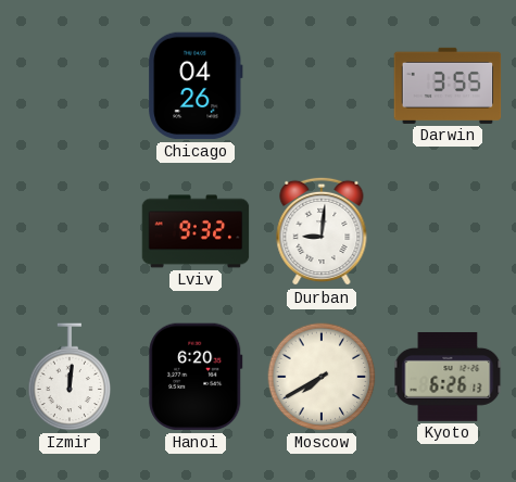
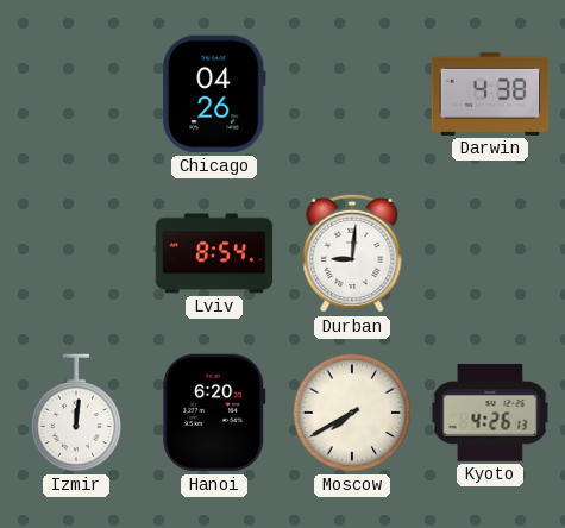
Darwin: 3:55 -> 4:38 (490, 94)
Lviv: 9:32 -> 8:54 (214, 253)
Kyoto: 6:26 -> 4:26 (490, 413)
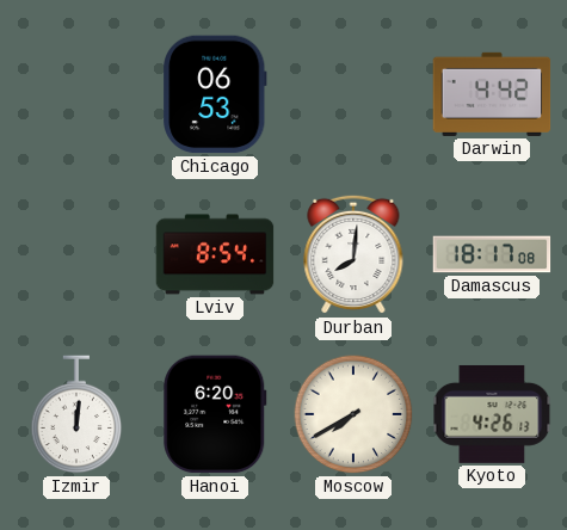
Chicago: 04:26 -> 06:53 (215, 94)
Darwin: 4:38 -> 4:42 (492, 94)
Durban: 9:01 -> 8:01 (353, 254)
Damascus: none -> 18:17 (492, 254)
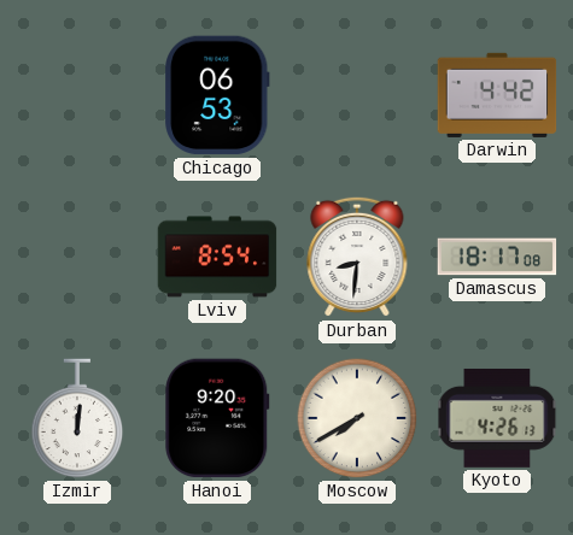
Durban: 8:01 -> 8:31 (357, 257)
Hanoi: 6:20 -> 9:20 (217, 418)
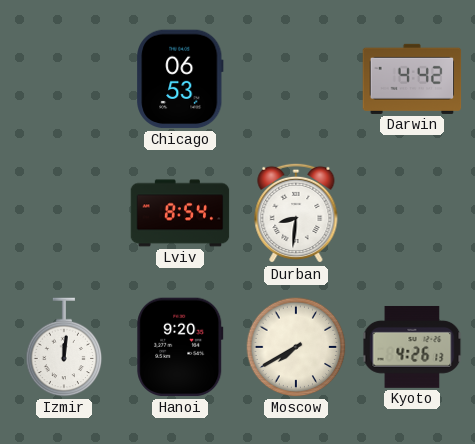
Damascus: 18:17 -> none (497, 257)
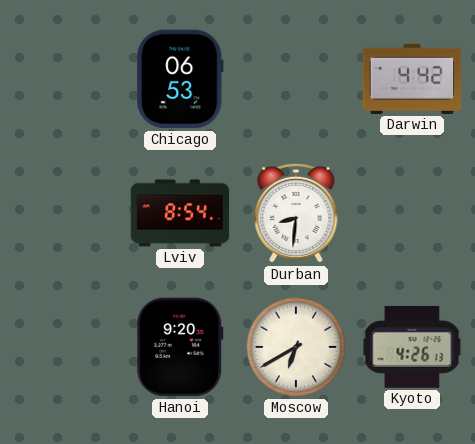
Izmir: 12:01 -> none (64, 347)
Moscow: 7:40 -> 6:40 (296, 347)
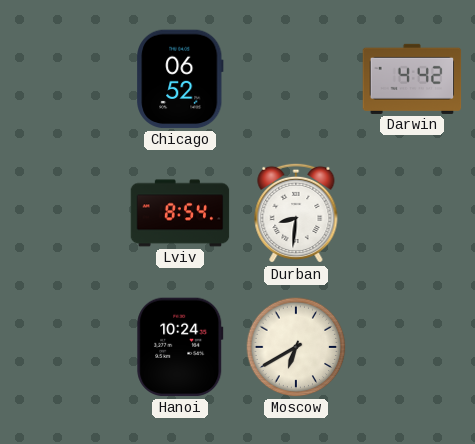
Chicago: 06:53 -> 06:52 (180, 79)
Hanoi: 9:20 -> 10:24 (180, 347)
Kyoto: 4:26 -> none (412, 347)
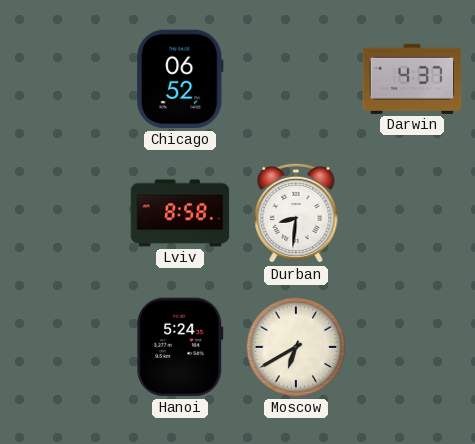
Darwin: 4:42 -> 4:37 (412, 79)
Lviv: 8:54 -> 8:58 (180, 213)
Hanoi: 10:24 -> 5:24 (180, 347)
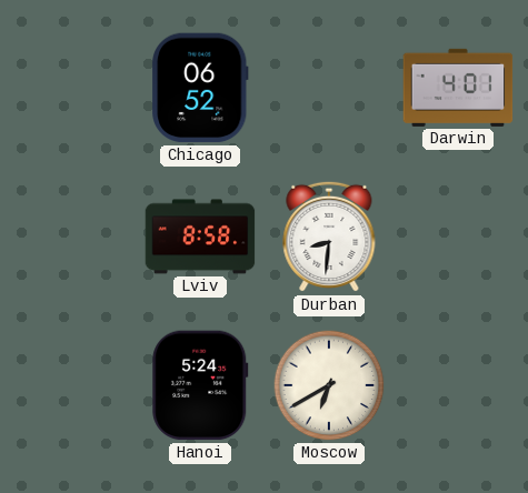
Darwin: 4:37 -> 4:01 (458, 88)
